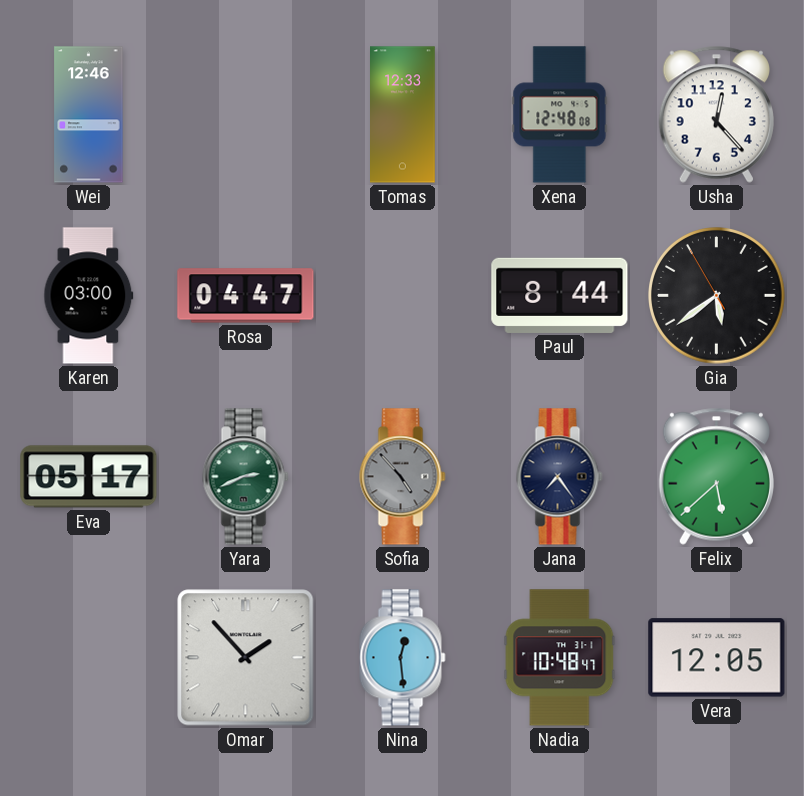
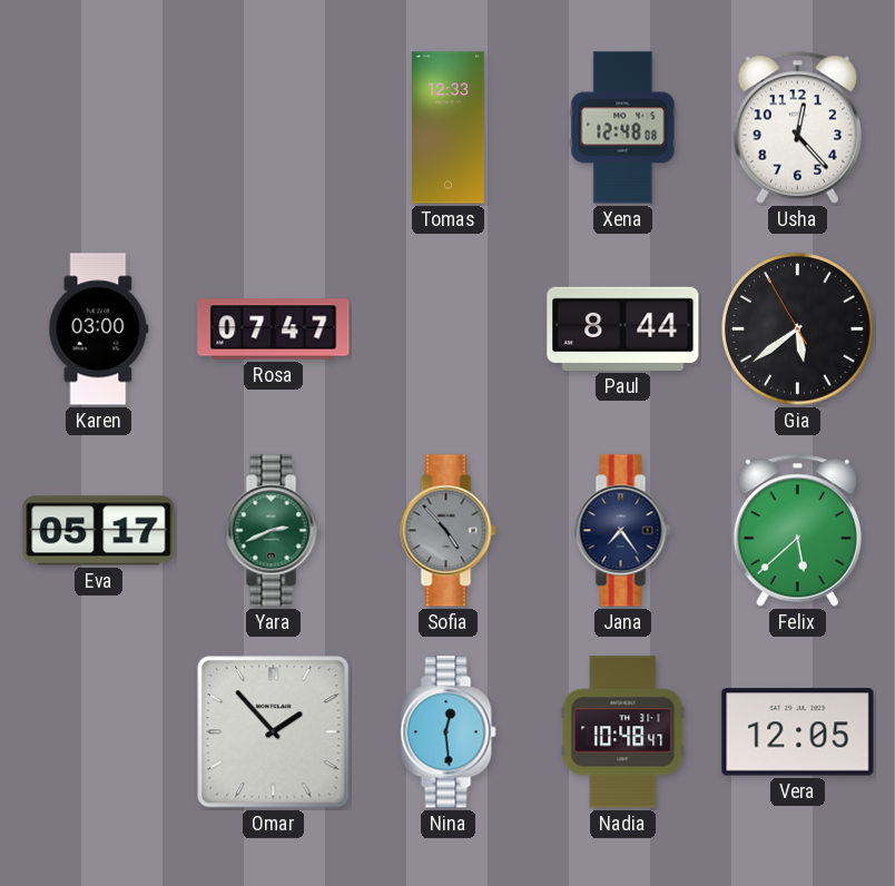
Wei: 12:46 -> none (89, 115)
Rosa: 04:47 -> 07:47 (274, 329)
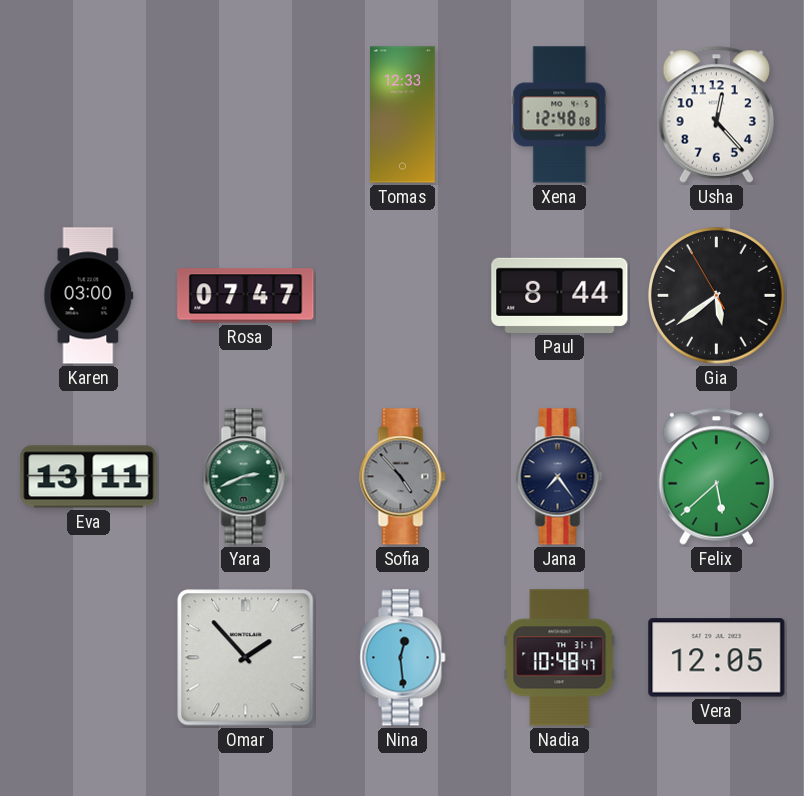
Eva: 05:17 -> 13:11 (89, 477)
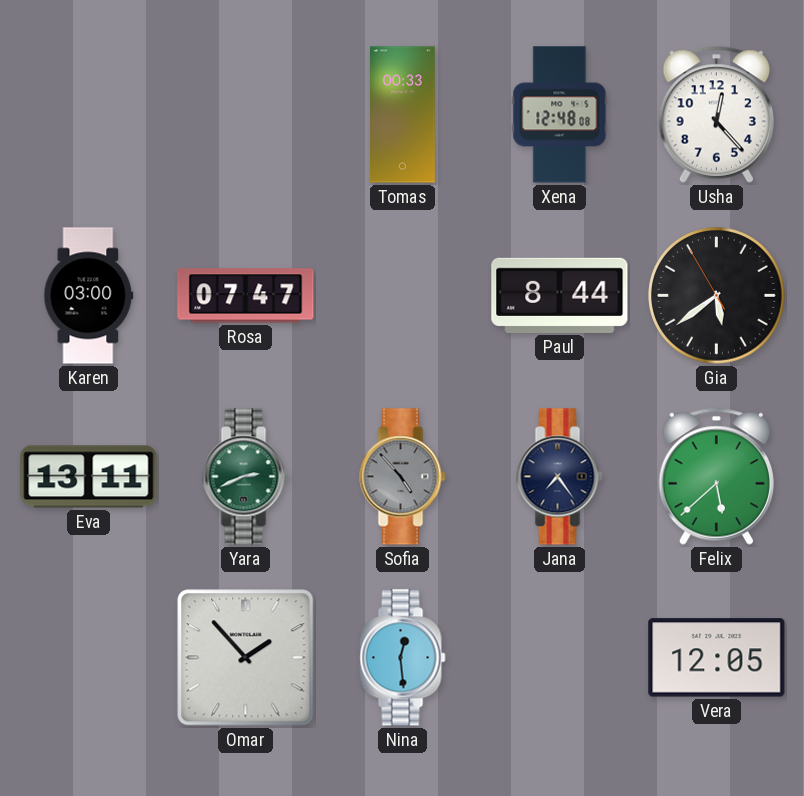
Tomas: 12:33 -> 00:33 (403, 115)
Nadia: 10:48 -> none (560, 658)
